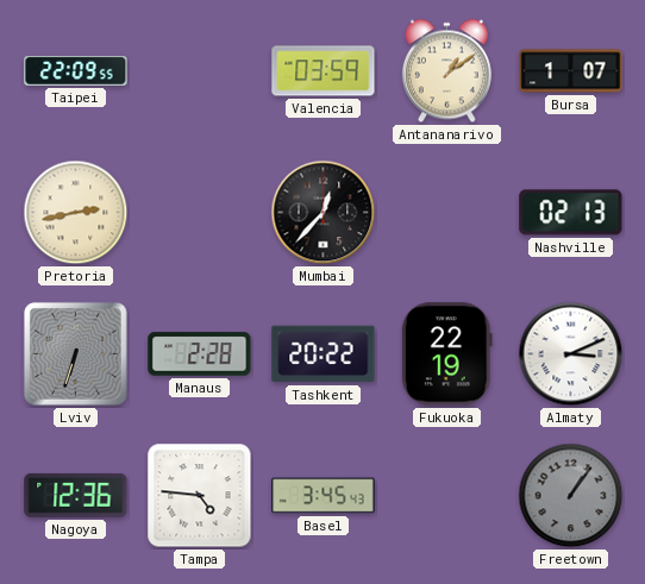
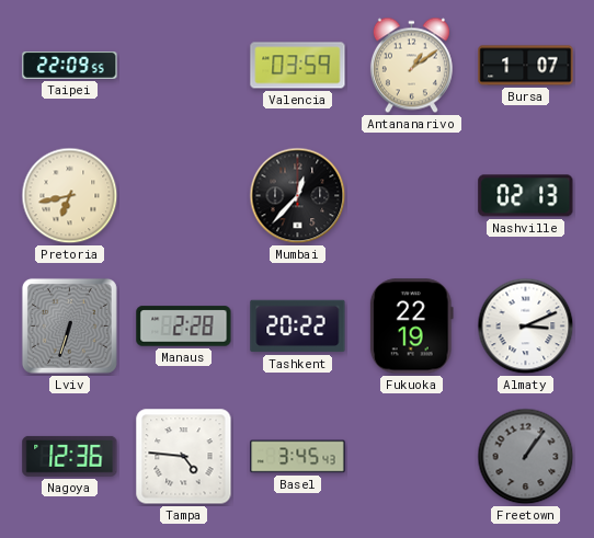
Pretoria: 2:43 -> 6:43 (70, 196)
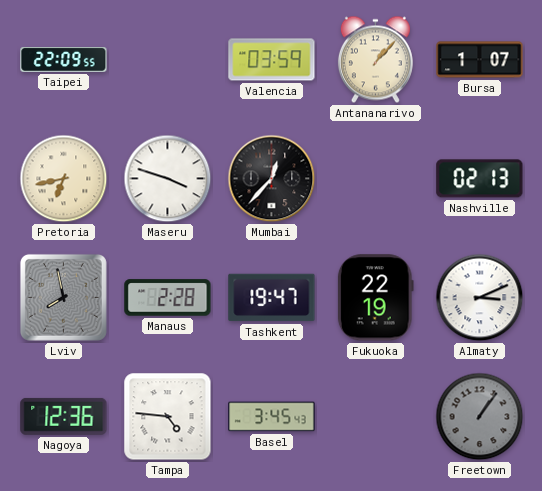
Antananarivo: 1:09 -> 1:07 (375, 60)
Maseru: none -> 3:48 (168, 179)
Lviv: 6:33 -> 7:58 (63, 297)
Tashkent: 20:22 -> 19:47 (272, 298)
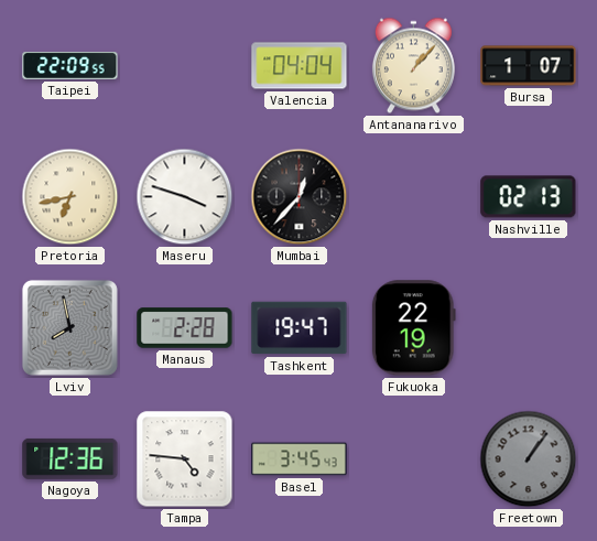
Valencia: 03:59 -> 04:04 (300, 66)
Almaty: 3:11 -> none (480, 298)
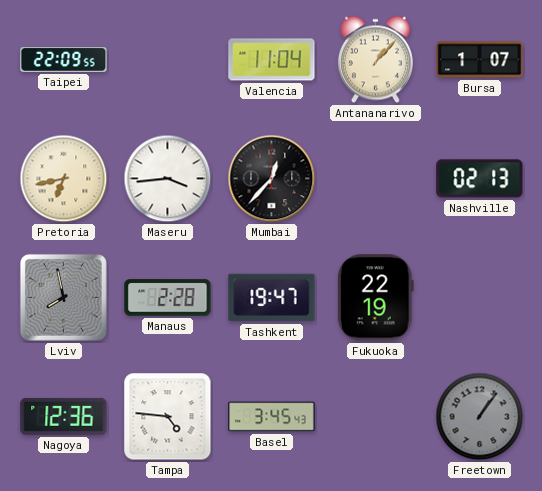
Valencia: 04:04 -> 11:04 (272, 60)
Maseru: 3:48 -> 3:44 (168, 179)
